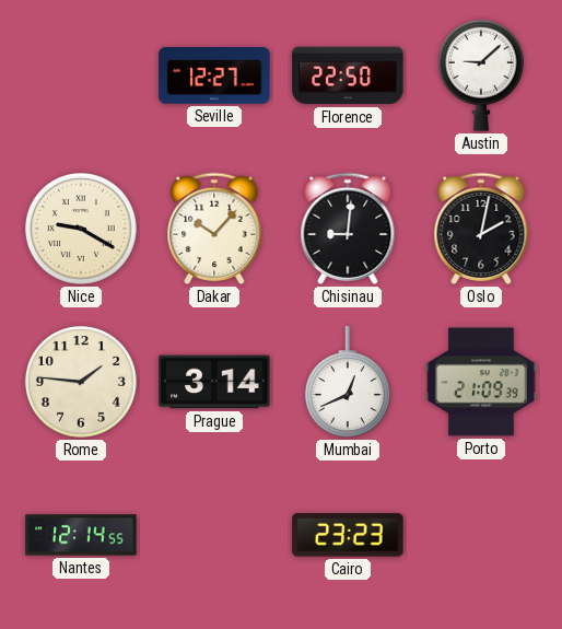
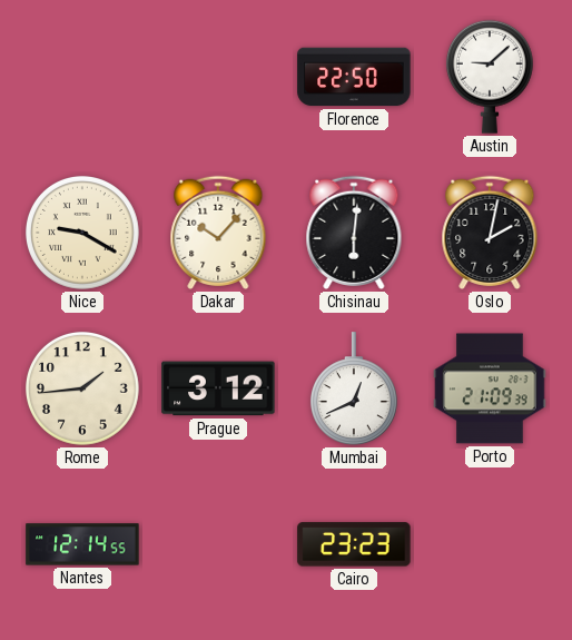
Seville: 12:27 -> none (214, 77)
Chisinau: 9:01 -> 6:01 (354, 233)
Rome: 1:46 -> 1:44 (82, 388)
Prague: 3:14 -> 3:12 (218, 388)
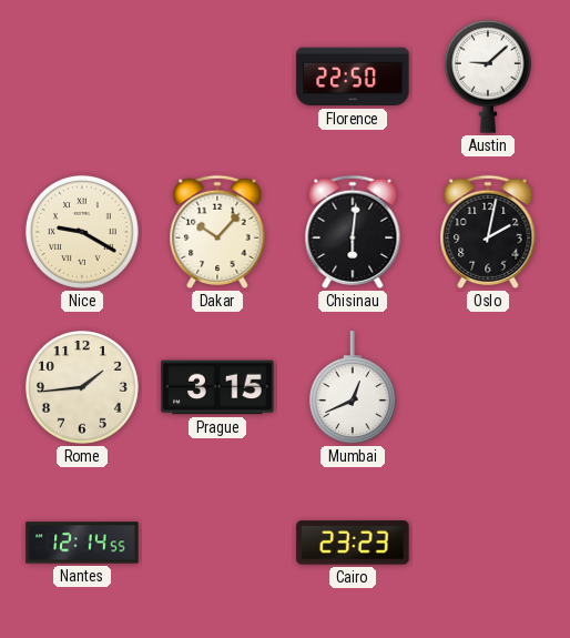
Prague: 3:12 -> 3:15 (217, 387)
Porto: 21:09 -> none (490, 388)
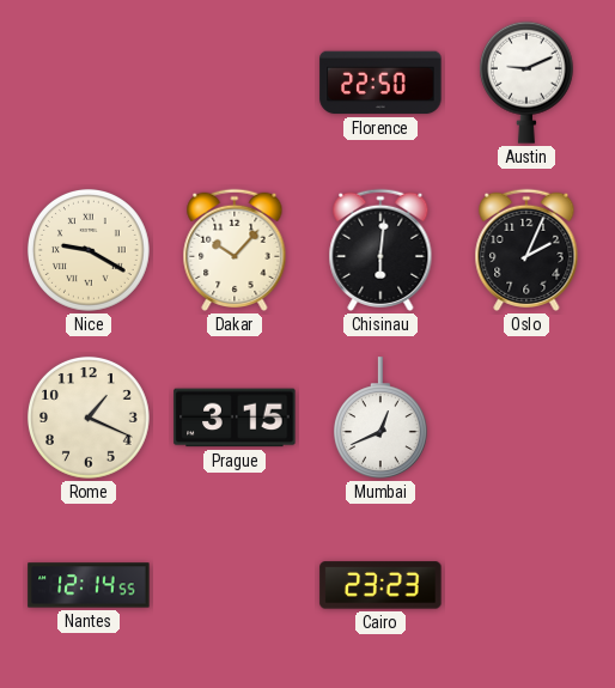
Austin: 9:08 -> 9:11 (526, 83)
Oslo: 2:02 -> 2:04 (526, 250)
Rome: 1:44 -> 1:19 (89, 418)
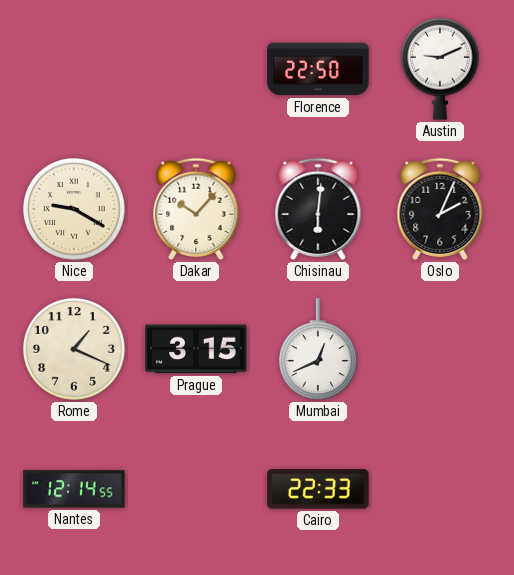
Cairo: 23:23 -> 22:33 (318, 489)
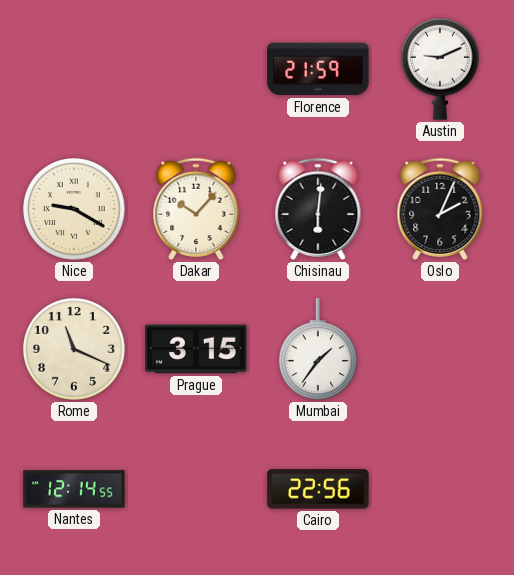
Florence: 22:50 -> 21:59 (318, 69)
Rome: 1:19 -> 11:19 (74, 349)
Mumbai: 12:41 -> 1:36 (318, 349)
Cairo: 22:33 -> 22:56 (318, 489)
